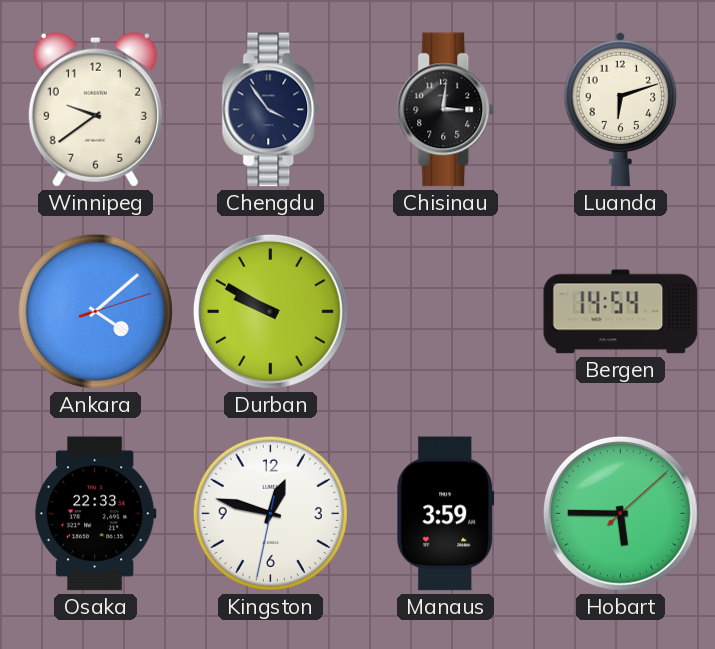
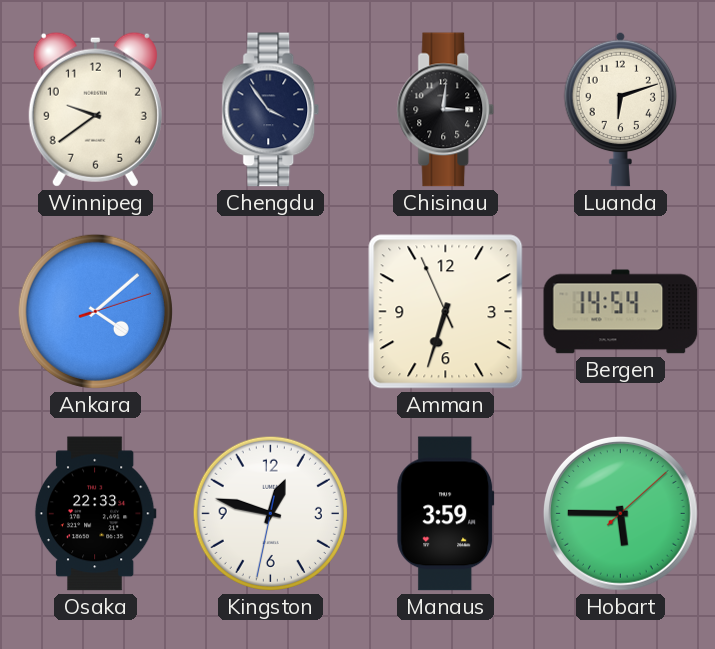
Durban: 9:50 -> none (271, 312)
Amman: none -> 6:32 (446, 312)
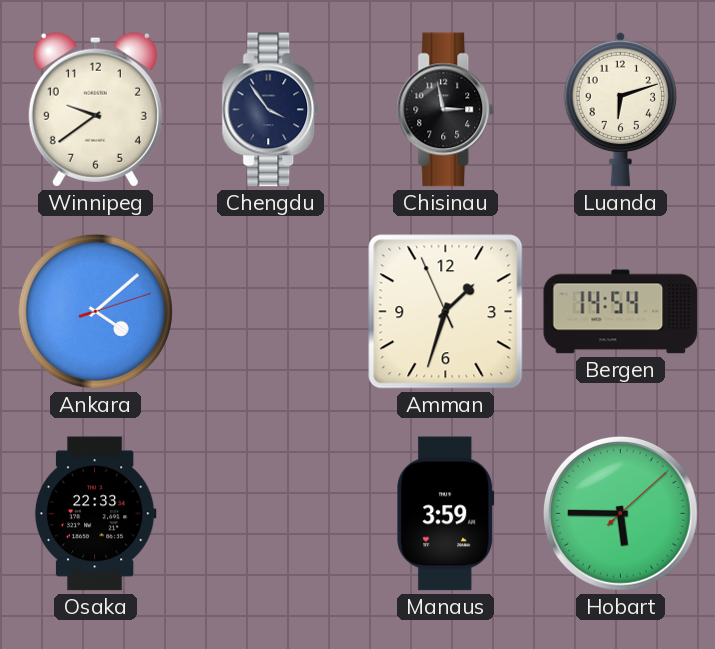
Chisinau: 3:01 -> 2:58 (446, 110)
Amman: 6:32 -> 1:32 (446, 312)
Kingston: 12:47 -> none (270, 513)
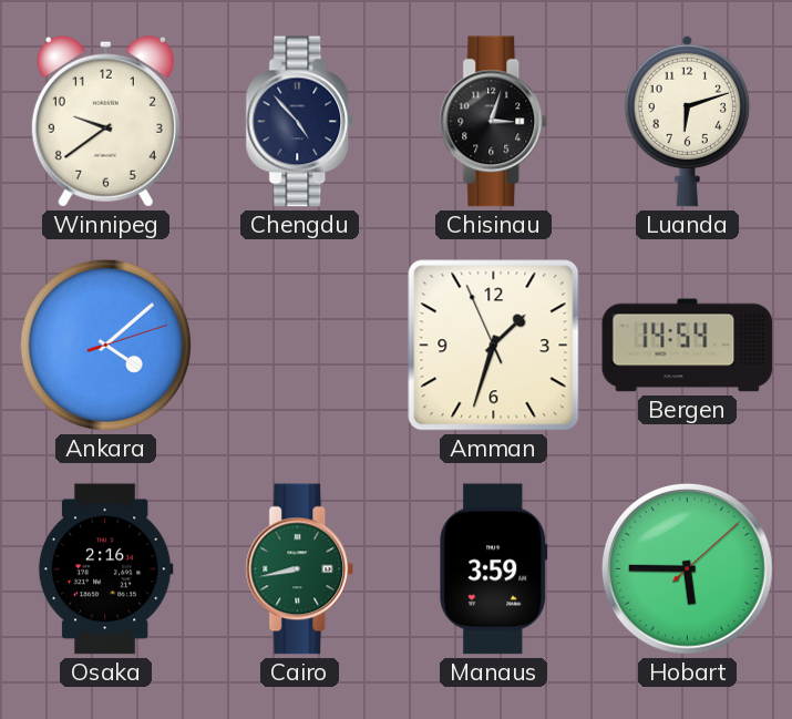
Chengdu: 3:54 -> 4:53 (300, 122)
Chisinau: 2:58 -> 3:03 (494, 122)
Osaka: 22:33 -> 2:16 (105, 569)
Cairo: none -> 8:43 (300, 569)
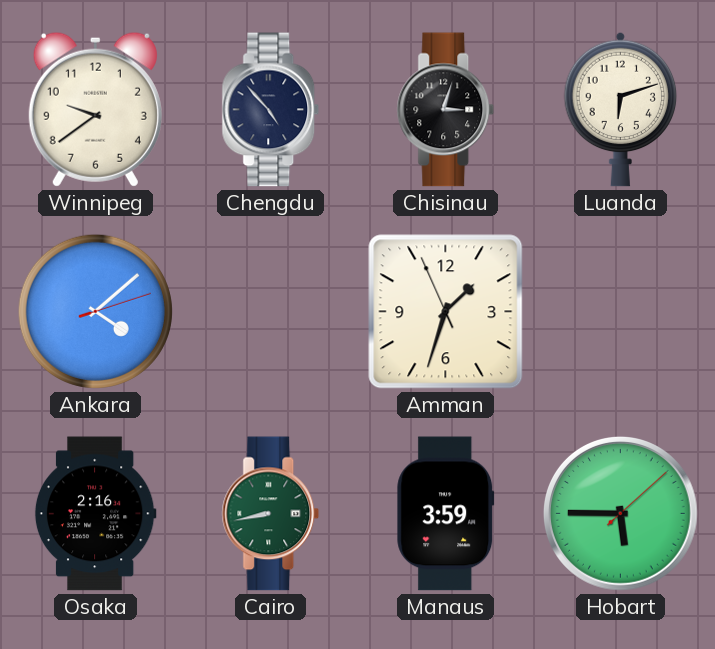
Bergen: 14:54 -> none (688, 346)
